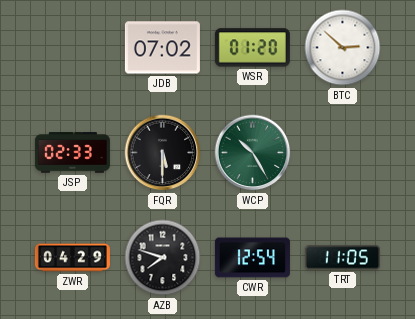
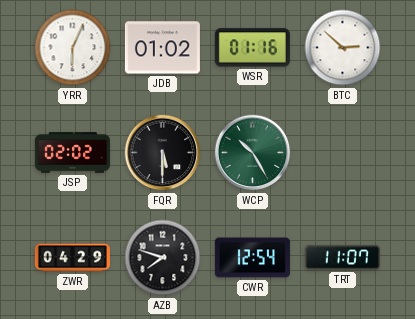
YRR: none -> 6:04 (73, 48)
JDB: 07:02 -> 01:02 (162, 48)
WSR: 01:20 -> 01:16 (252, 48)
JSP: 02:33 -> 02:02 (72, 153)
TRT: 11:05 -> 11:07 (342, 258)
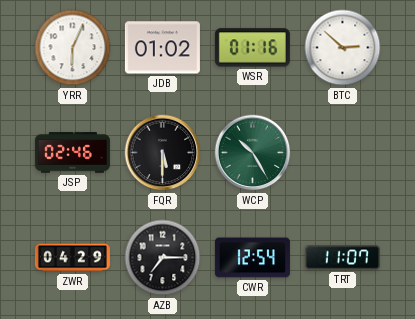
JSP: 02:02 -> 02:46 (72, 153)
AZB: 7:48 -> 7:15 (163, 258)
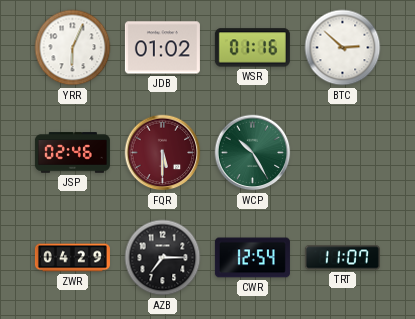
FQR dial: black -> burgundy (163, 153)
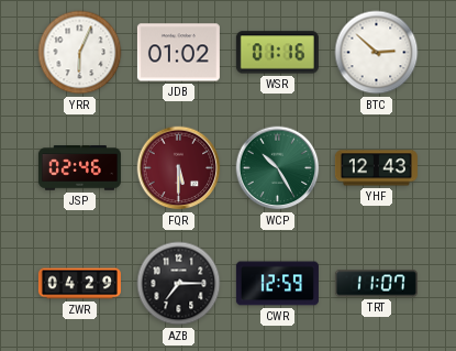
YHF: none -> 12:43 (376, 168)
CWR: 12:54 -> 12:59 (277, 284)
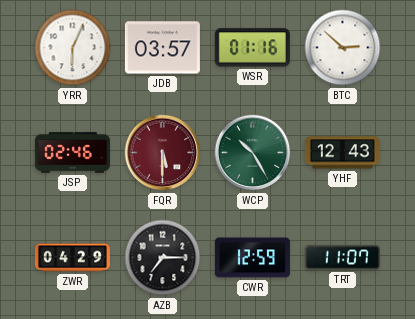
JDB: 01:02 -> 03:57 (162, 48)
